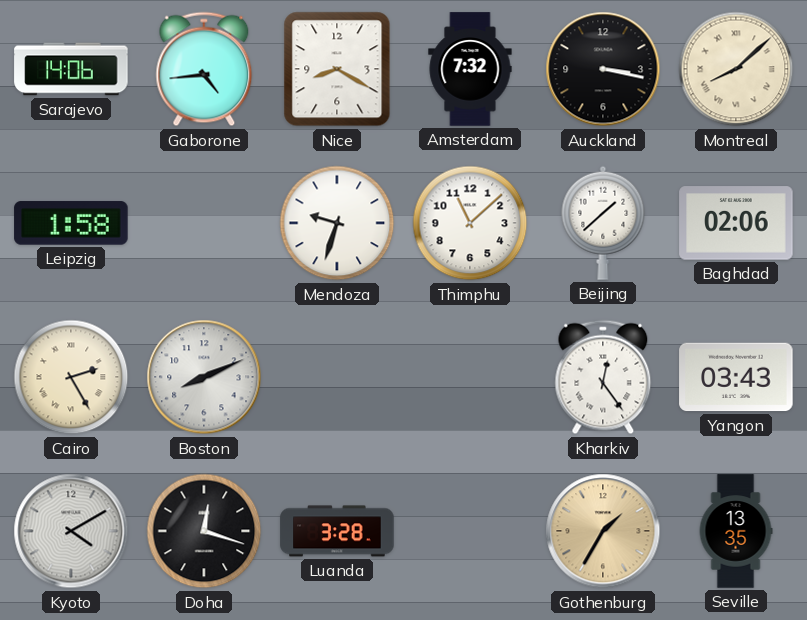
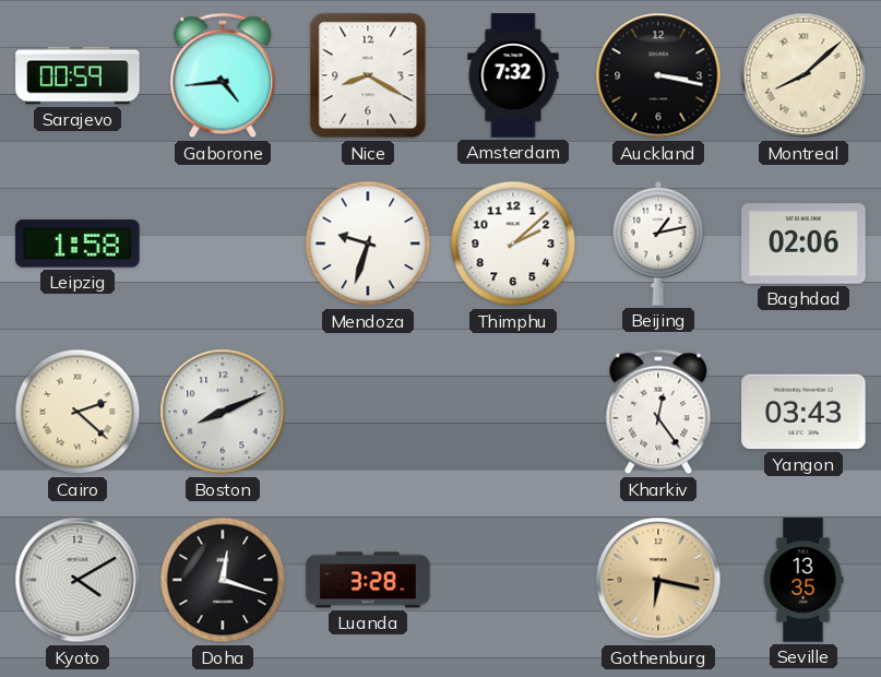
Sarajevo: 14:06 -> 00:59 (78, 75)
Thimphu: 11:08 -> 2:08 (513, 244)
Beijing: 1:38 -> 1:13 (658, 244)
Cairo: 2:25 -> 2:22 (78, 412)
Gothenburg: 1:35 -> 6:17 (658, 580)
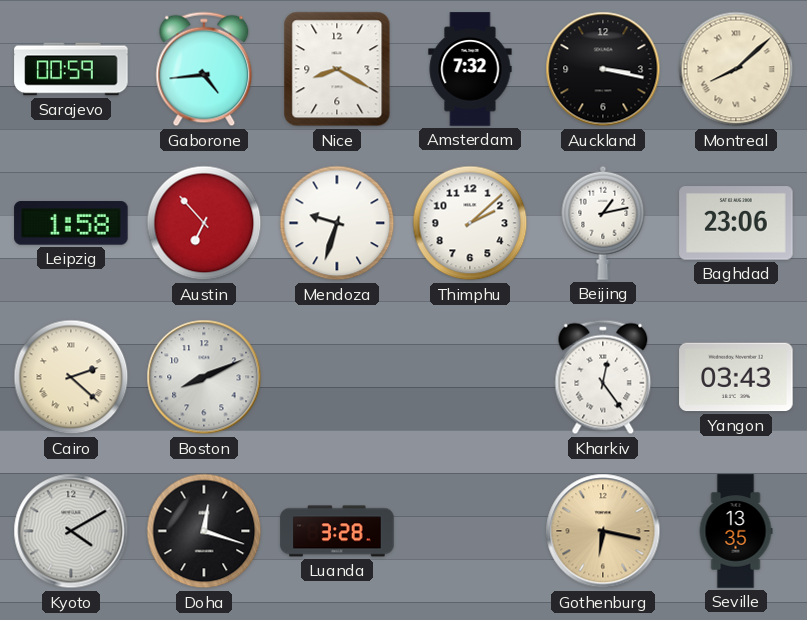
Austin: none -> 6:53 (204, 223)
Baghdad: 02:06 -> 23:06 (736, 223)
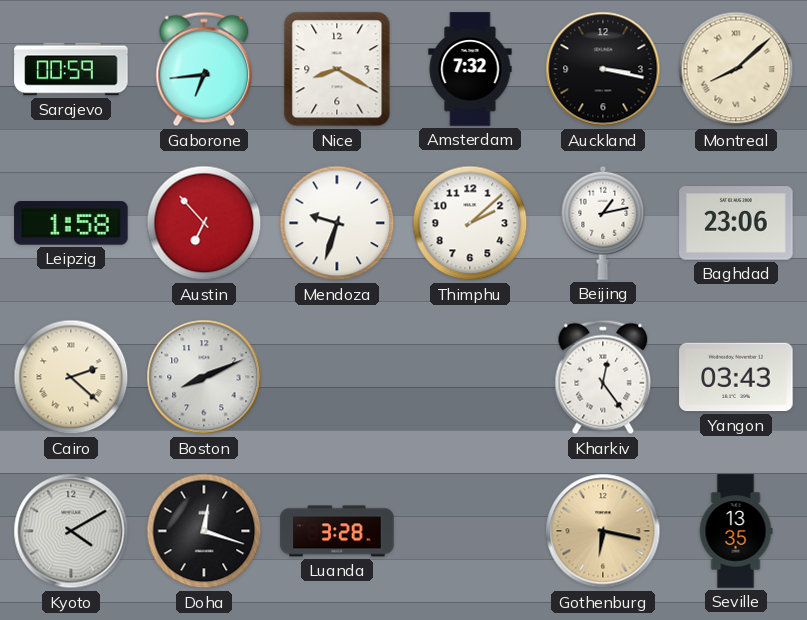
Gaborone: 4:44 -> 6:44 (204, 69)
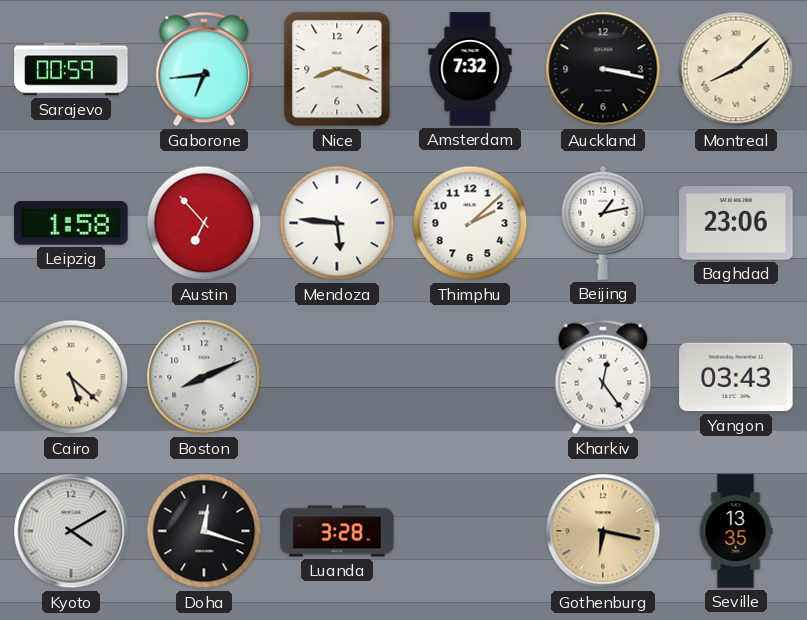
Nice: 8:20 -> 8:18 (337, 69)
Mendoza: 9:33 -> 5:46 (337, 223)
Cairo: 2:22 -> 5:22 (71, 377)
